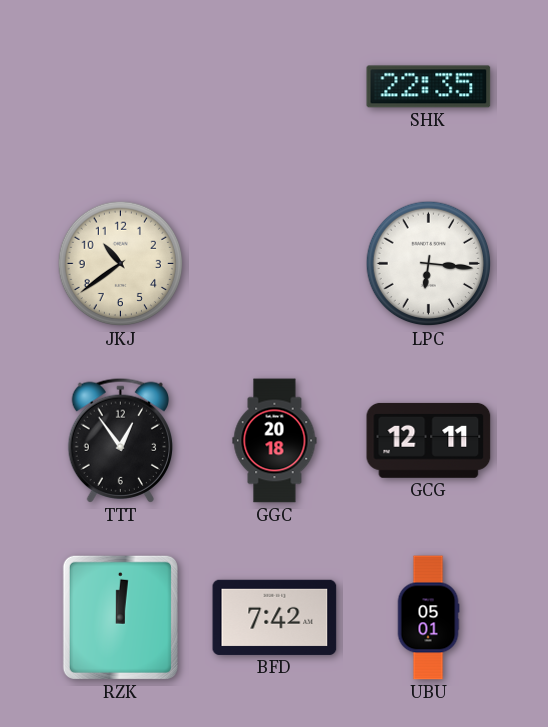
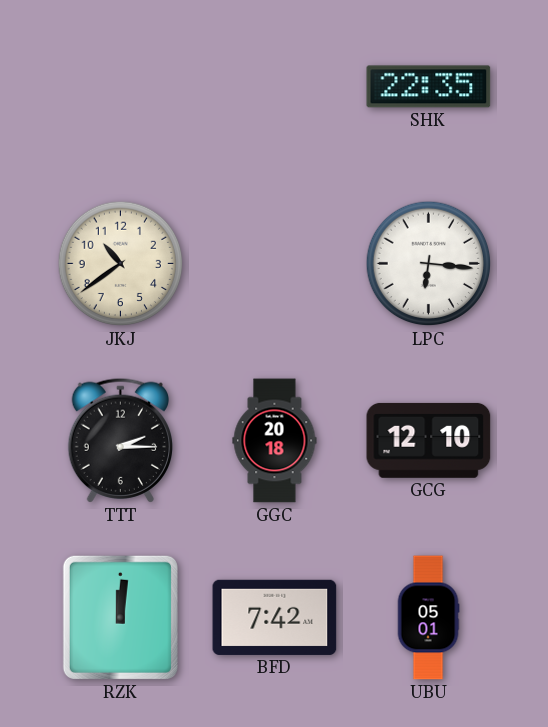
TTT: 12:54 -> 2:15 (120, 440)
GCG: 12:11 -> 12:10 (429, 440)
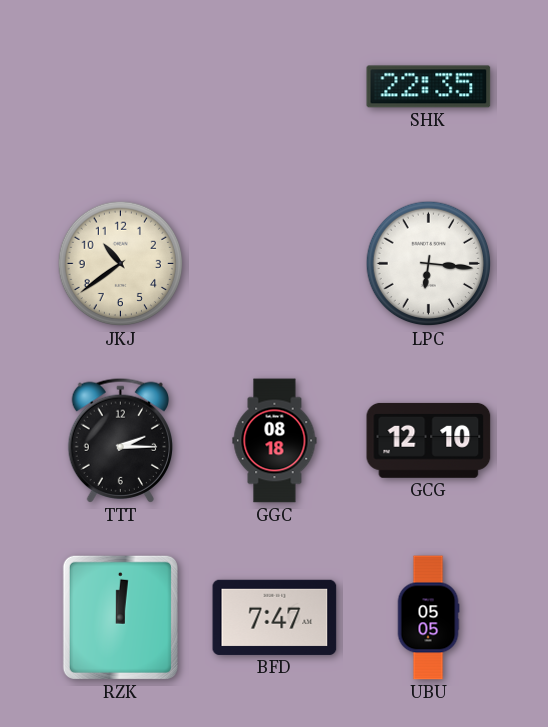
GGC: 20:18 -> 08:18 (275, 441)
BFD: 7:42 -> 7:47 (275, 617)
UBU: 05:01 -> 05:05 (428, 618)
